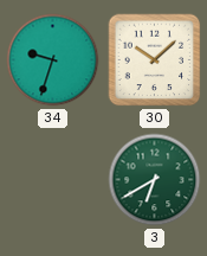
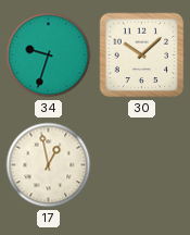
17: none -> 12:58 (49, 165)
3: 6:40 -> none (155, 180)
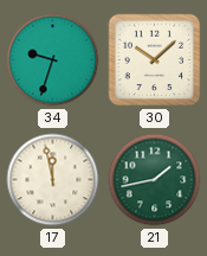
17: 12:58 -> 11:58 (53, 180)
21: none -> 1:43 (155, 180)
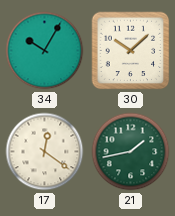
34: 9:33 -> 10:05 (45, 51)
17: 11:58 -> 12:21 (45, 152)
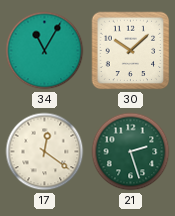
34: 10:05 -> 11:05 (45, 51)
21: 1:43 -> 2:27 (131, 152)
